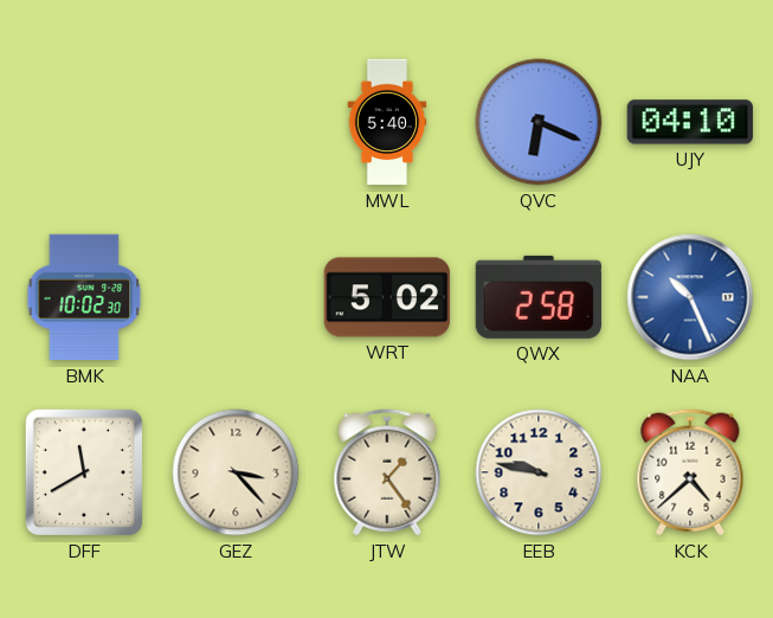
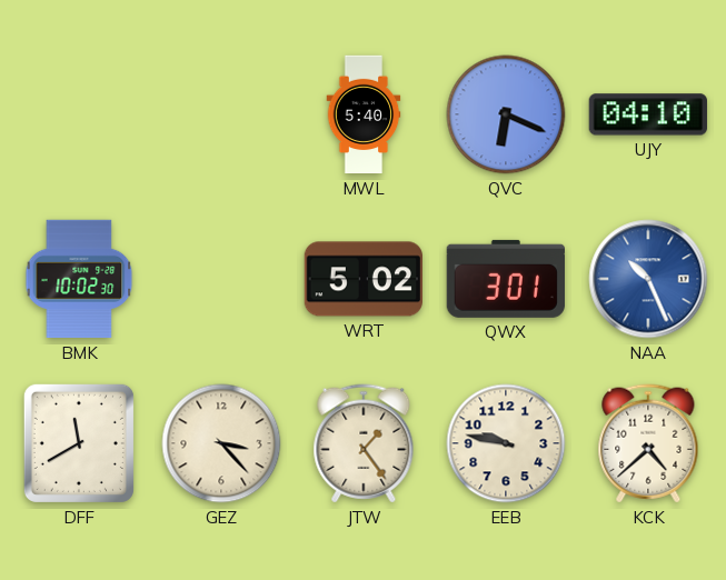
QWX: 2:58 -> 3:01 (506, 279)
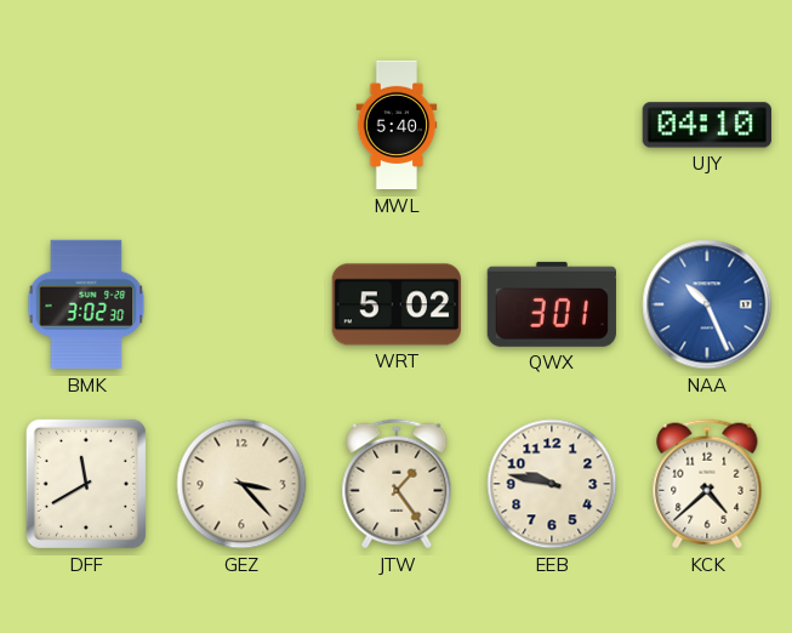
QVC: 6:19 -> none (506, 114)
BMK: 10:02 -> 3:02 (86, 304)
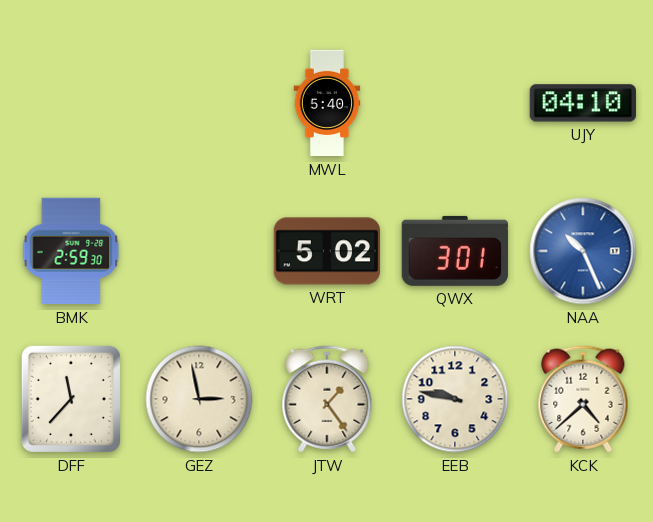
BMK: 3:02 -> 2:59 (71, 251)
DFF: 11:40 -> 11:37 (71, 399)
GEZ: 3:23 -> 2:58 (199, 399)
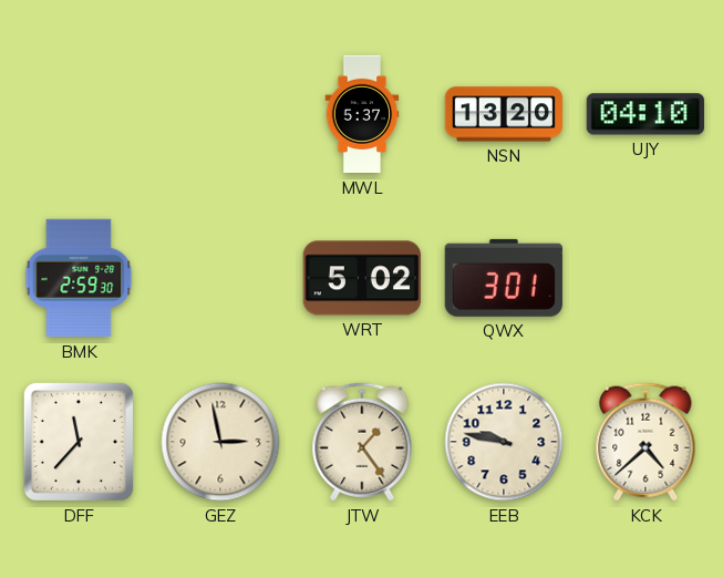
MWL: 5:40 -> 5:37 (362, 114)
NSN: none -> 13:20 (504, 114)
NAA: 10:26 -> none (583, 251)
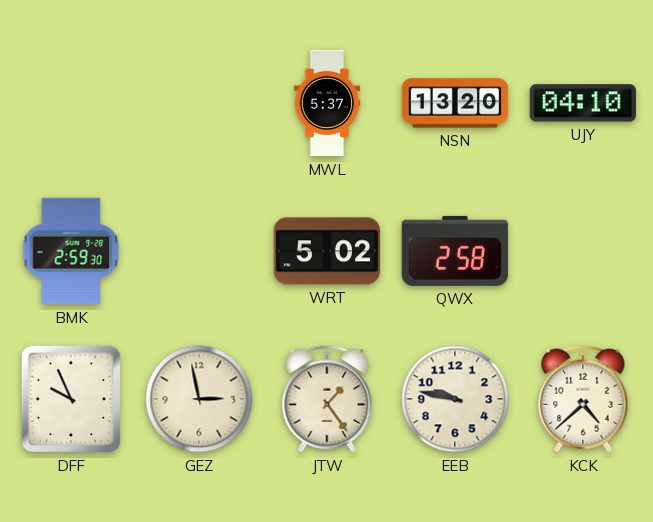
QWX: 3:01 -> 2:58 (455, 251)
DFF: 11:37 -> 9:56 (71, 399)
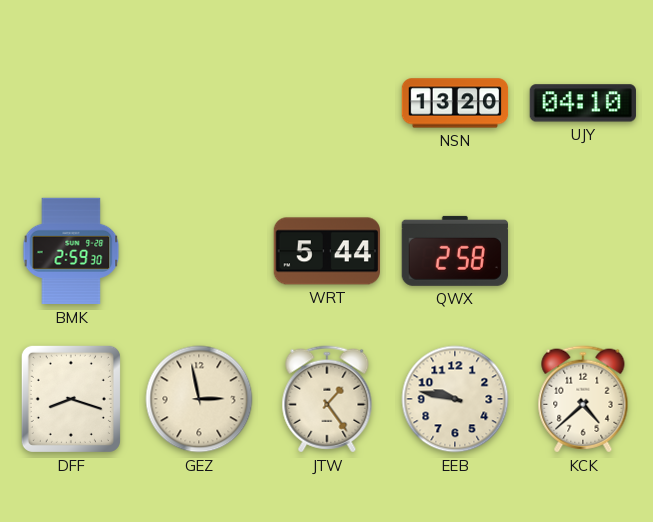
MWL: 5:37 -> none (327, 103)
WRT: 5:02 -> 5:44 (326, 251)
DFF: 9:56 -> 8:18 (71, 399)
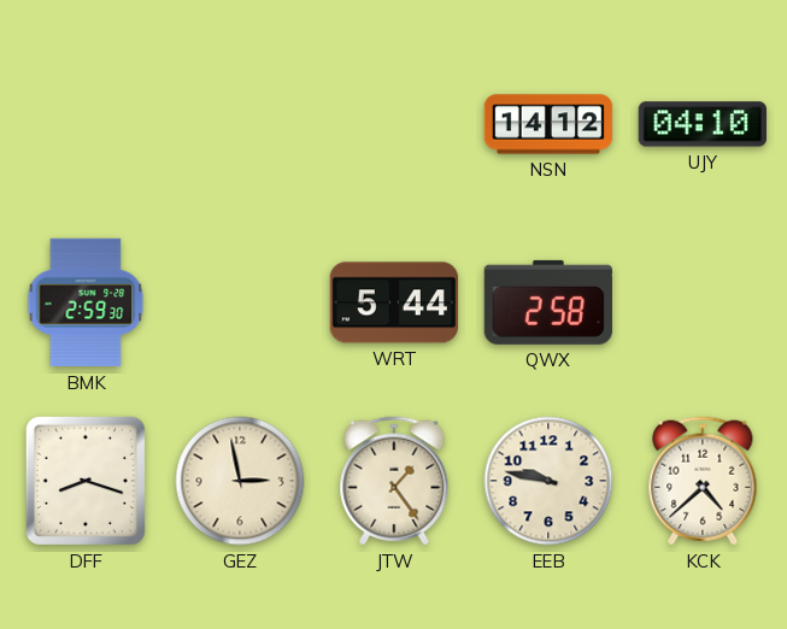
NSN: 13:20 -> 14:12 (548, 124)
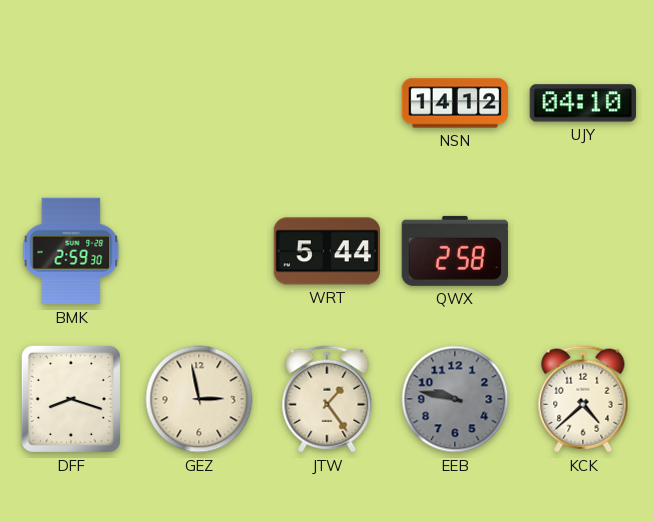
EEB dial: cream -> grey (455, 399)
